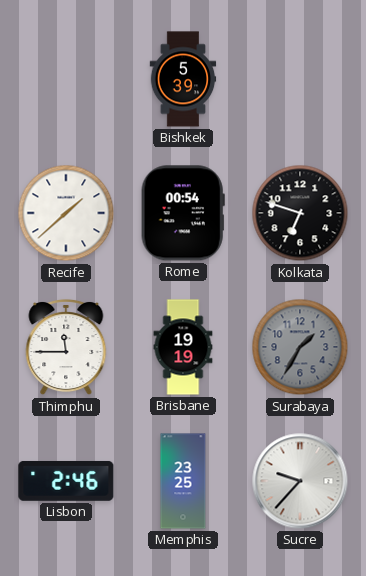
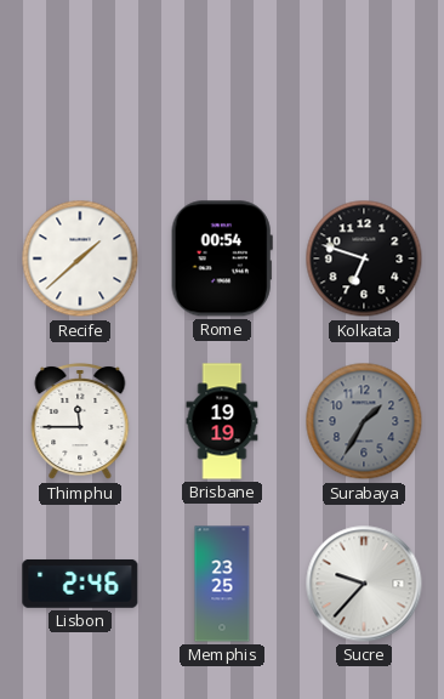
Bishkek: 5:39 -> none (183, 79)
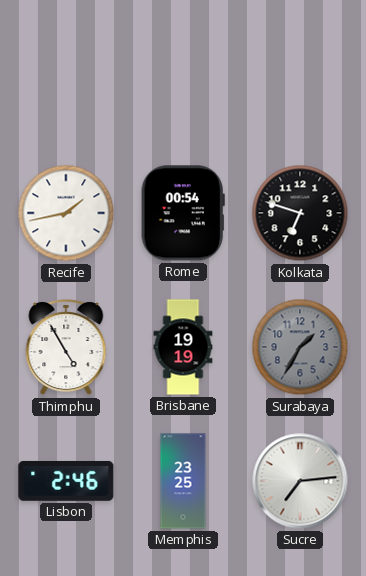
Recife: 1:38 -> 1:43 (66, 213)
Thimphu: 11:45 -> 4:55 (66, 347)
Sucre: 9:37 -> 7:14 (300, 481)
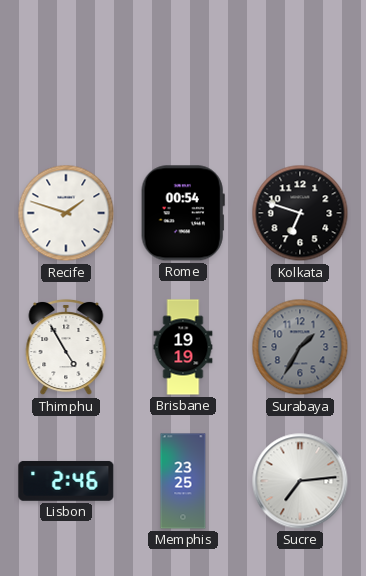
Recife: 1:43 -> 1:48 (66, 213)
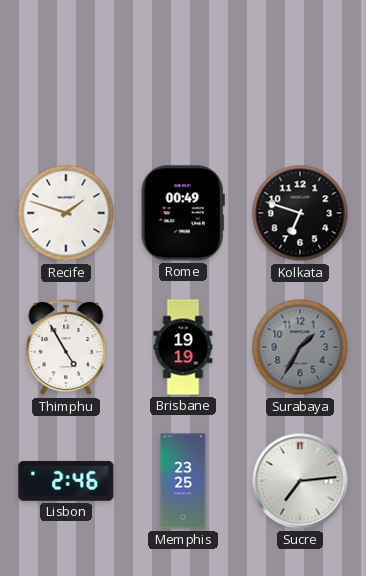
Rome: 00:54 -> 00:49 (183, 213)
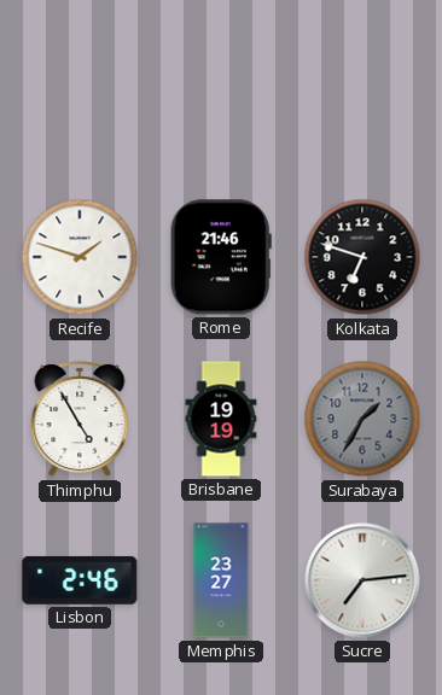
Rome: 00:49 -> 21:46 (221, 257)
Memphis: 23:25 -> 23:27 (221, 580)
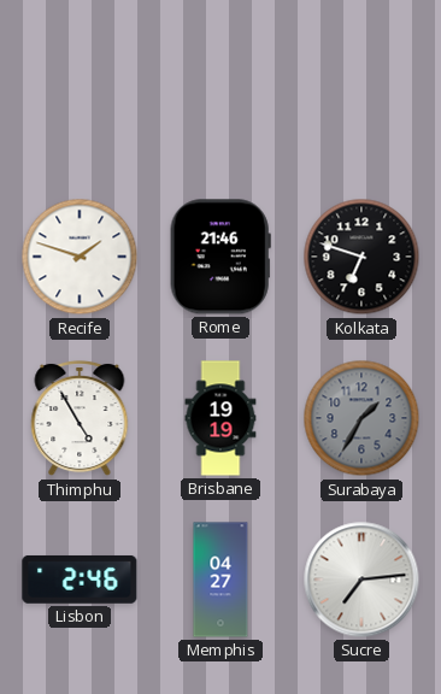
Memphis: 23:27 -> 04:27 (220, 580)
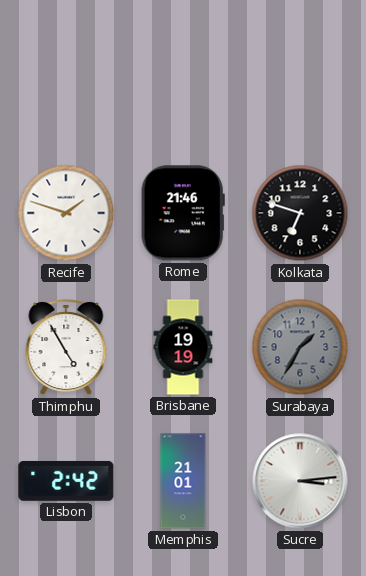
Lisbon: 2:46 -> 2:42 (66, 481)
Memphis: 04:27 -> 21:01 (183, 481)
Sucre: 7:14 -> 3:14 (300, 481)
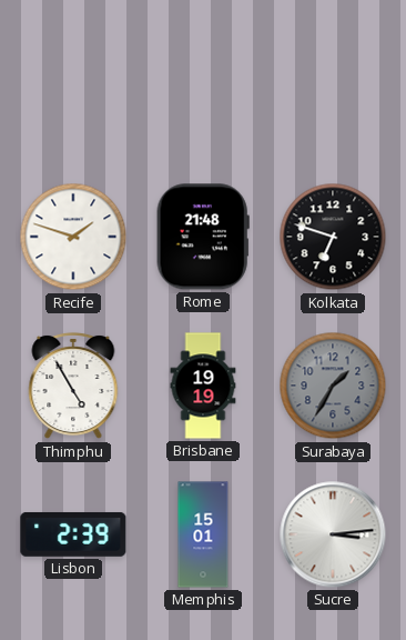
Rome: 21:46 -> 21:48 (203, 237)
Lisbon: 2:42 -> 2:39 (73, 534)
Memphis: 21:01 -> 15:01 (203, 534)
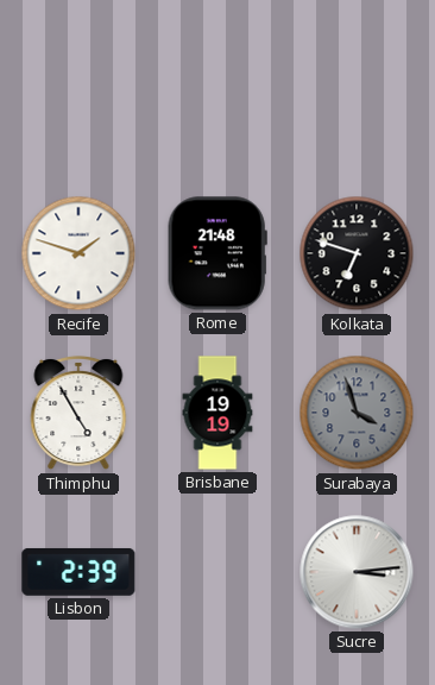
Surabaya: 1:35 -> 3:57 (357, 413)
Memphis: 15:01 -> none (203, 534)
